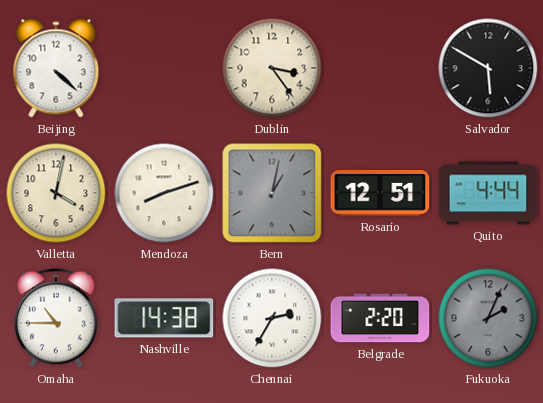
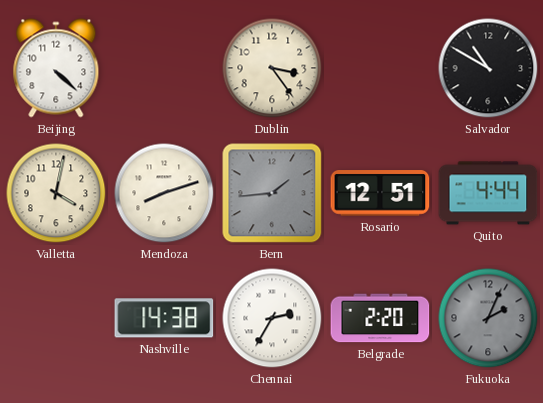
Salvador: 5:50 -> 10:50 (488, 68)
Bern: 1:02 -> 1:44 (272, 193)
Omaha: 10:45 -> none (56, 318)
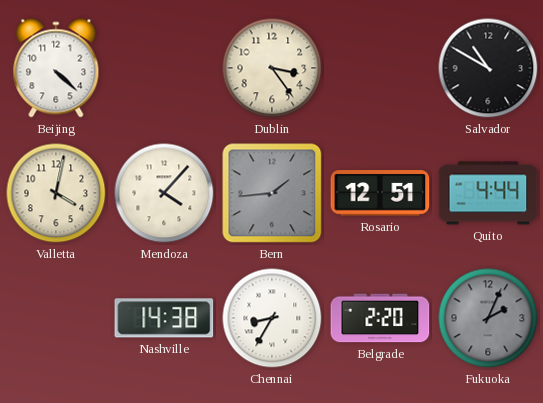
Mendoza: 8:12 -> 4:07 (164, 193)
Chennai: 2:35 -> 8:35 (272, 318)
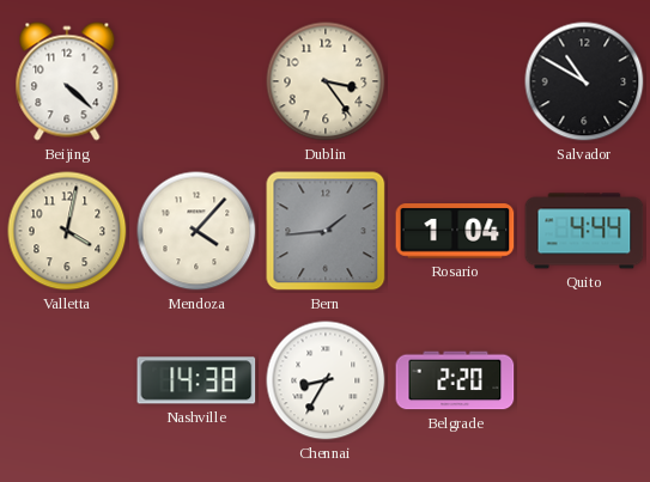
Rosario: 12:51 -> 1:04 (455, 231)
Fukuoka: 2:04 -> none (488, 318)
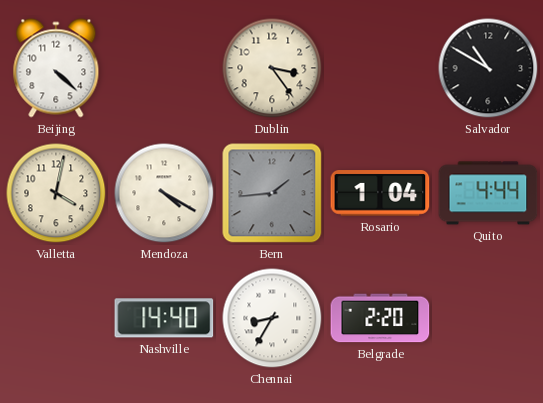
Mendoza: 4:07 -> 4:20 (164, 193)
Nashville: 14:38 -> 14:40 (164, 318)
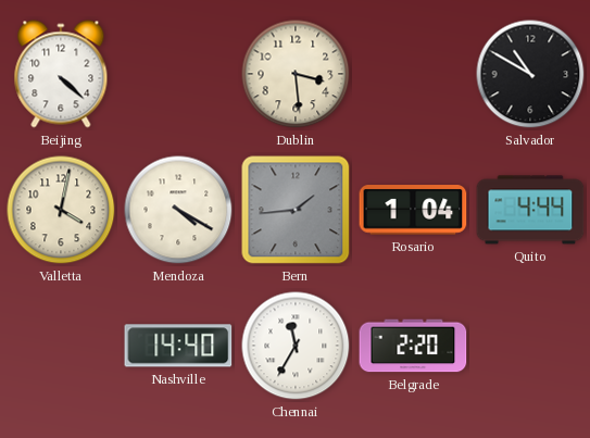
Dublin: 3:24 -> 3:29 (296, 74)
Chennai: 8:35 -> 11:35 (296, 346)
